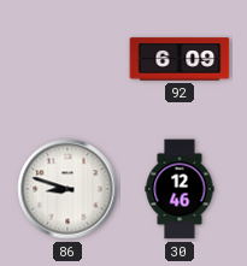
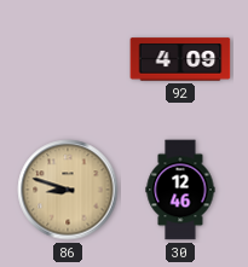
92: 6:09 -> 4:09 (180, 59)
86 dial: white -> champagne (68, 190)
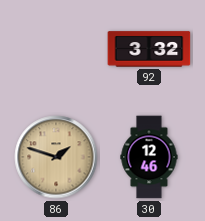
92: 4:09 -> 3:32 (149, 49)
86: 8:48 -> 1:48 (56, 157)
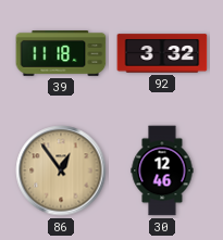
39: none -> 11:18 (61, 54)
86: 1:48 -> 12:54 (61, 170)
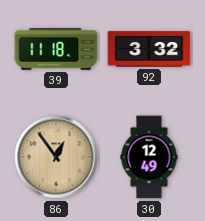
30: 12:46 -> 12:49 (149, 157)
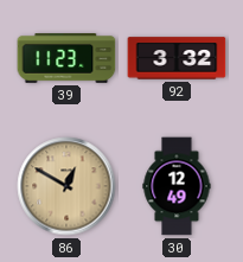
39: 11:18 -> 11:23 (66, 59)
86: 12:54 -> 12:50 (66, 186)
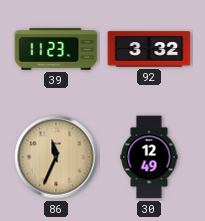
86: 12:50 -> 11:34 (56, 157)
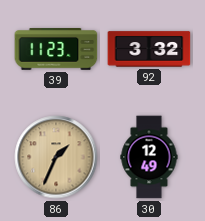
86: 11:34 -> 1:34 (56, 157)
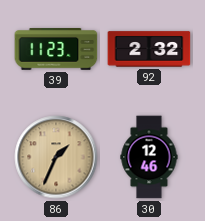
92: 3:32 -> 2:32 (149, 49)
30: 12:49 -> 12:46 (149, 157)
